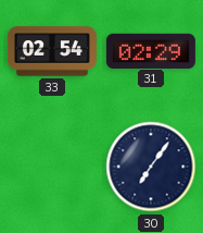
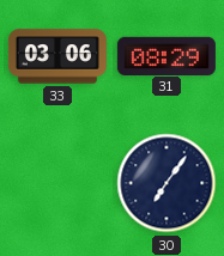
33: 02:54 -> 03:06 (57, 56)
31: 02:29 -> 08:29 (167, 55)
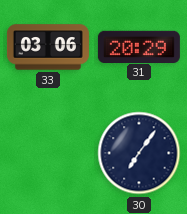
31: 08:29 -> 20:29 (139, 46)
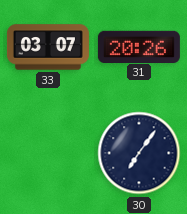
33: 03:06 -> 03:07 (48, 47)
31: 20:29 -> 20:26 (139, 46)
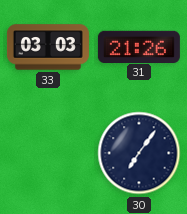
33: 03:07 -> 03:03 (48, 47)
31: 20:26 -> 21:26 (139, 46)
